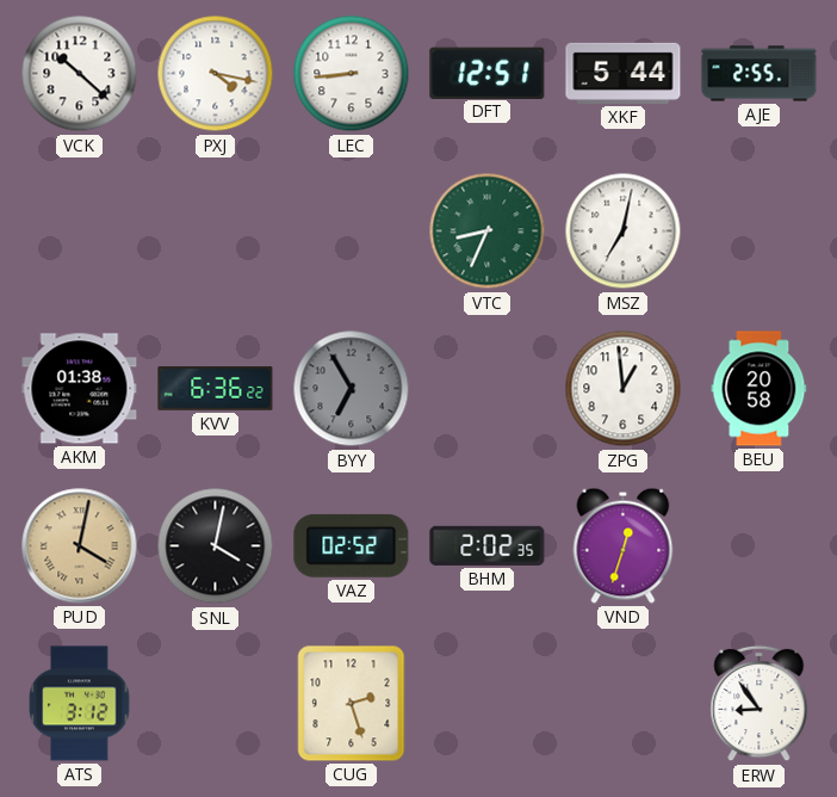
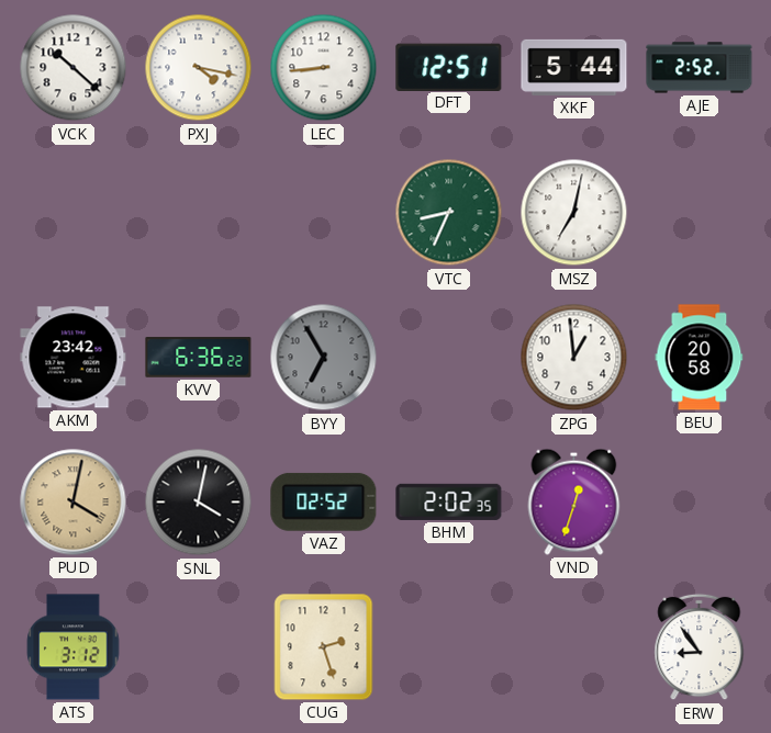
AJE: 2:55 -> 2:52 (700, 68)
AKM: 01:38 -> 23:42 (74, 358)
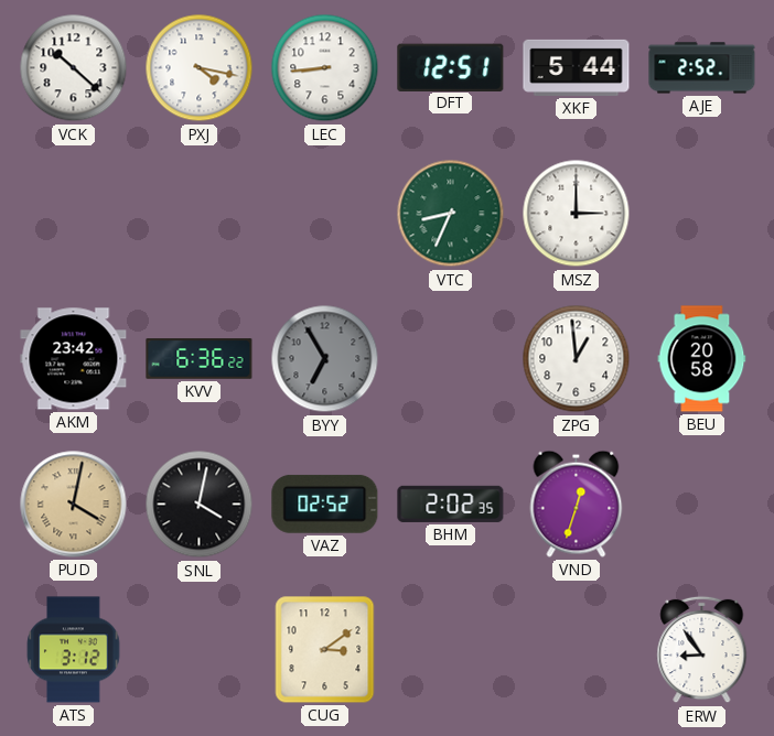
MSZ: 7:02 -> 3:00 (577, 214)
CUG: 2:27 -> 3:09 (325, 650)
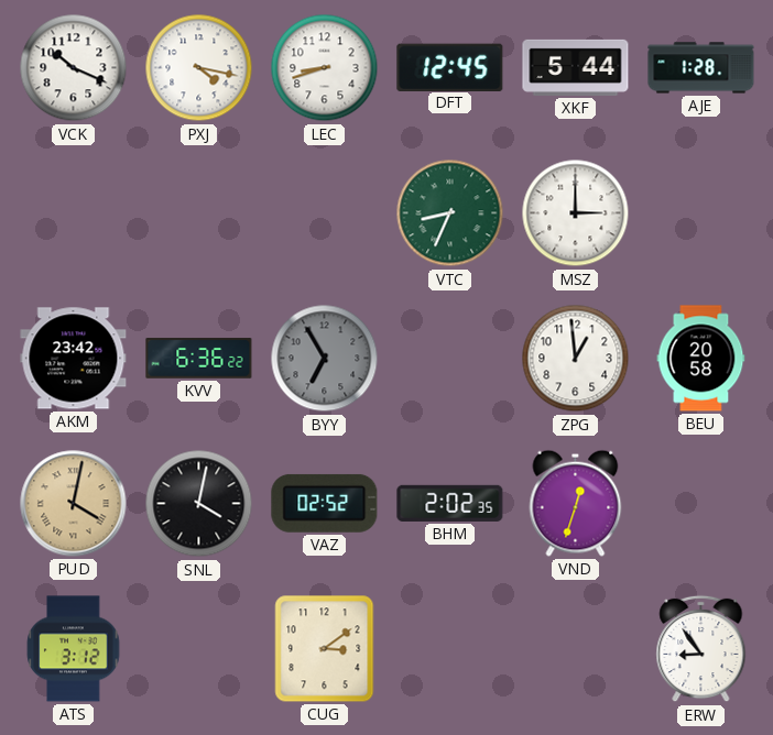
VCK: 10:22 -> 10:19 (74, 68)
LEC: 8:44 -> 8:42 (325, 68)
DFT: 12:51 -> 12:45 (450, 67)
AJE: 2:52 -> 1:28 (701, 68)
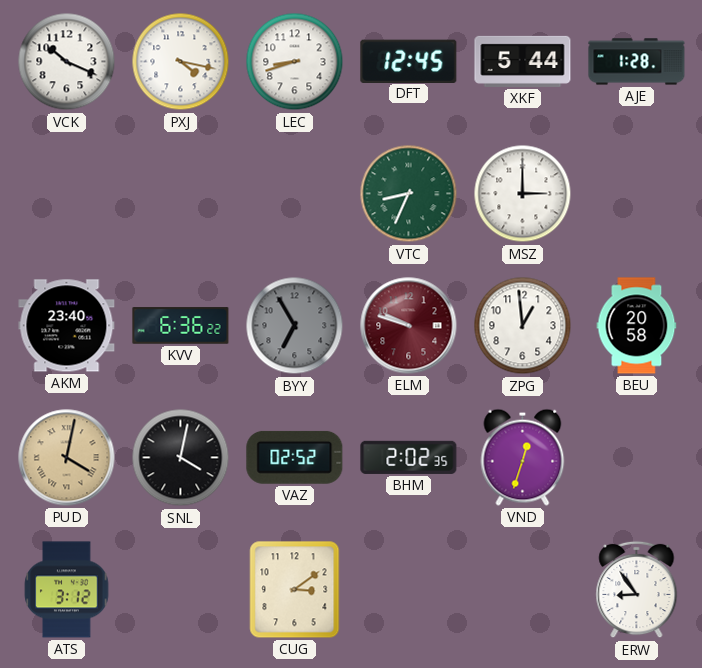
AKM: 23:42 -> 23:40 (67, 326)
ELM: none -> 9:48 (409, 326)
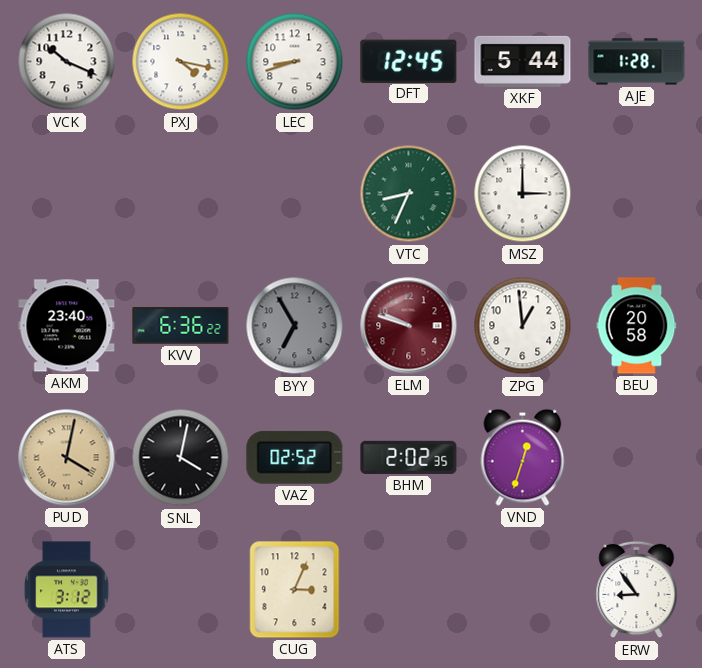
CUG: 3:09 -> 3:04 (295, 590)
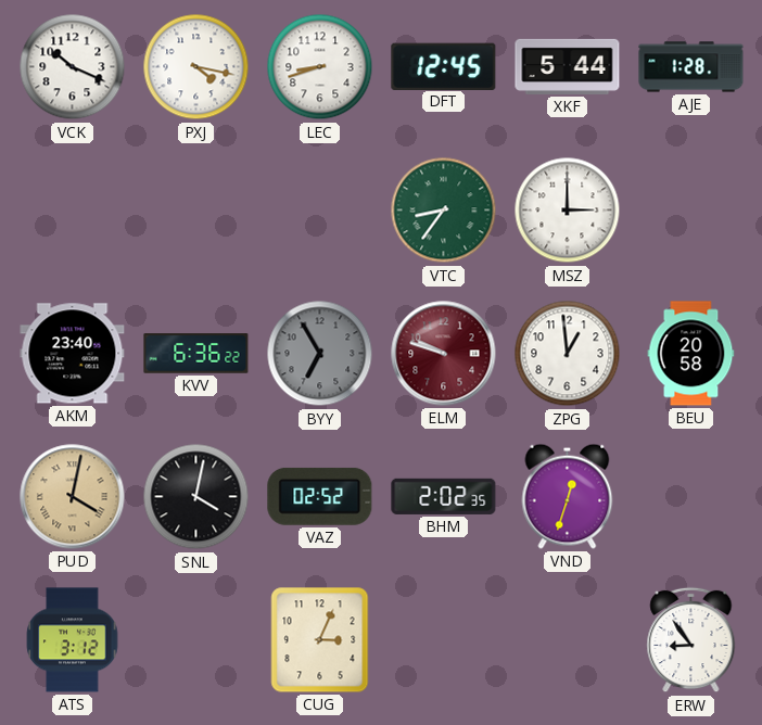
VTC: 8:34 -> 8:36 (444, 211)
